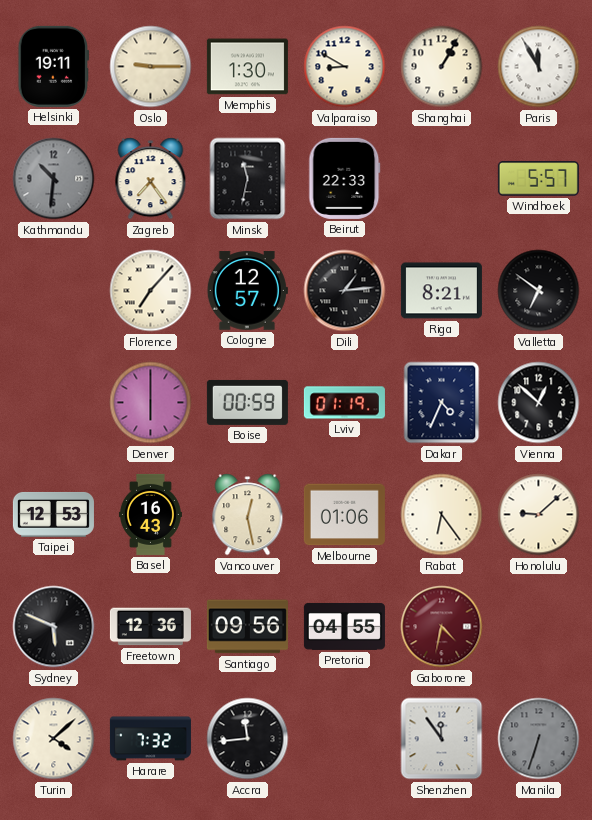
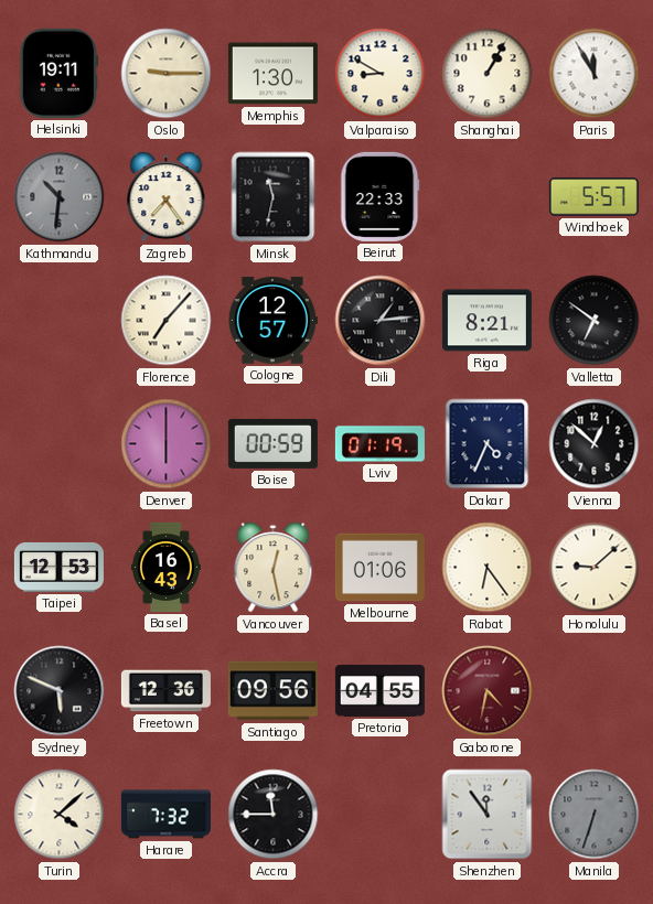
Accra: 11:44 -> 11:45 (274, 815)
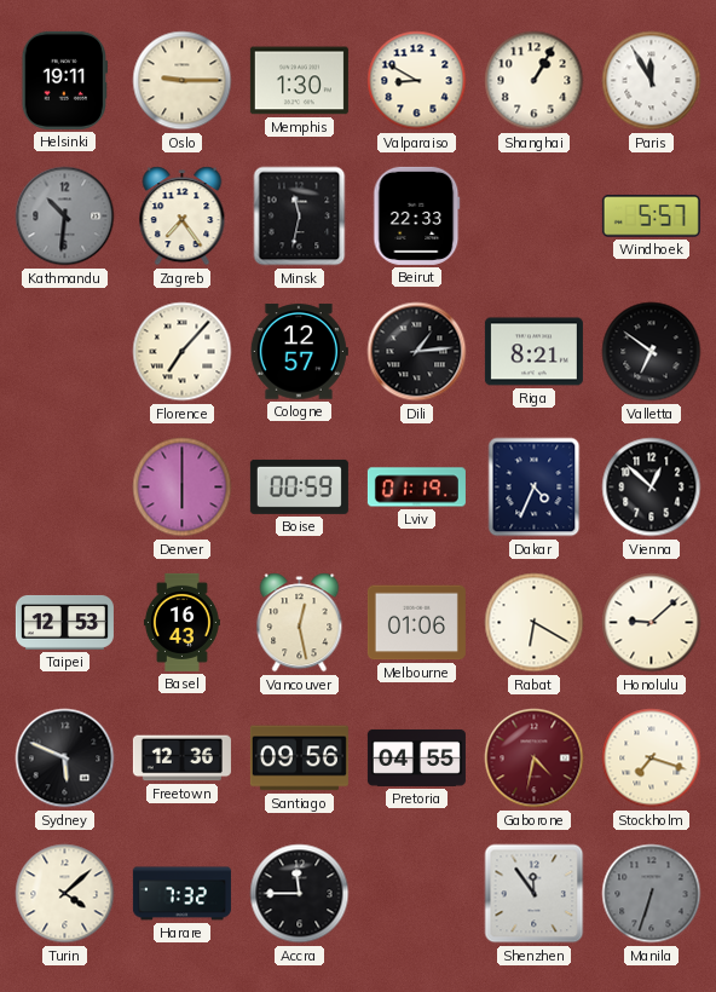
Rabat: 6:24 -> 6:20 (535, 623)
Stockholm: none -> 7:18 (652, 759)
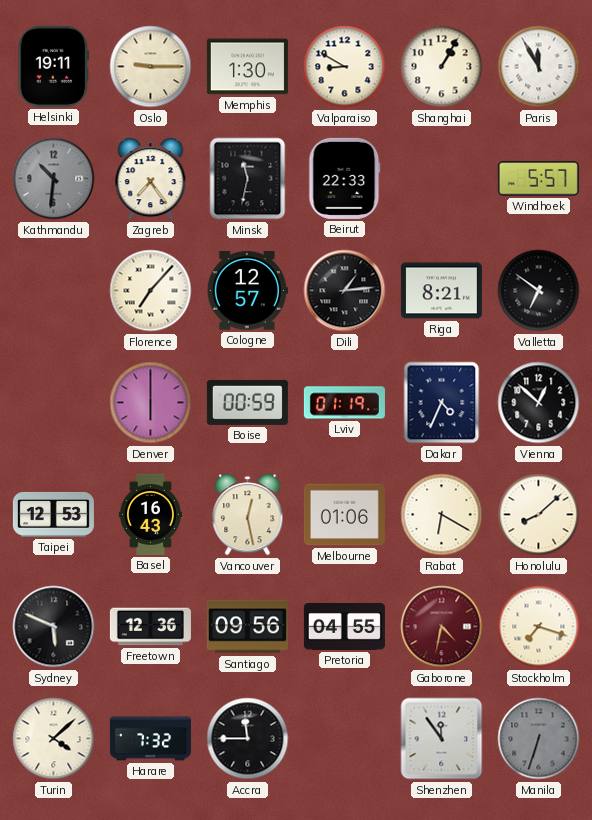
Honolulu: 9:08 -> 8:08 (539, 515)
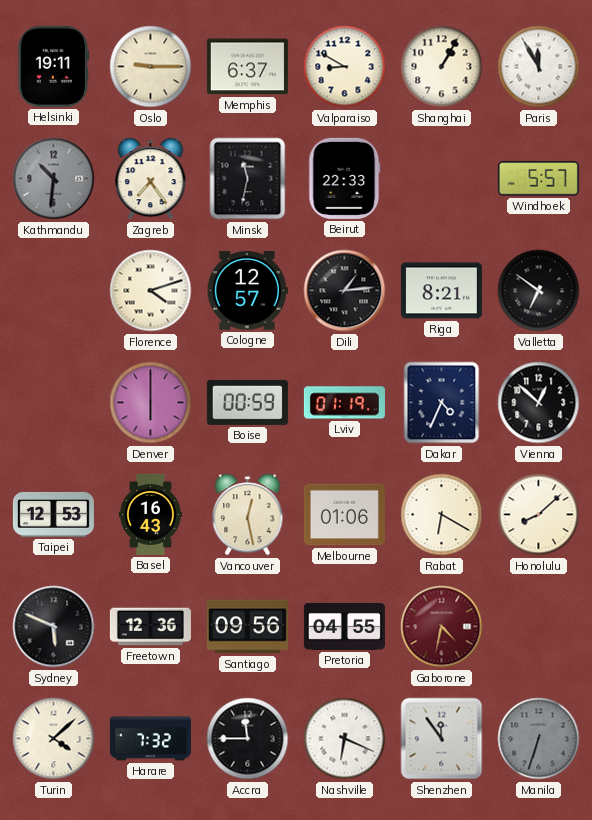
Memphis: 1:30 -> 6:37 (247, 67)
Florence: 7:07 -> 4:12 (151, 291)
Stockholm: 7:18 -> none (539, 627)
Nashville: none -> 6:19 (345, 739)
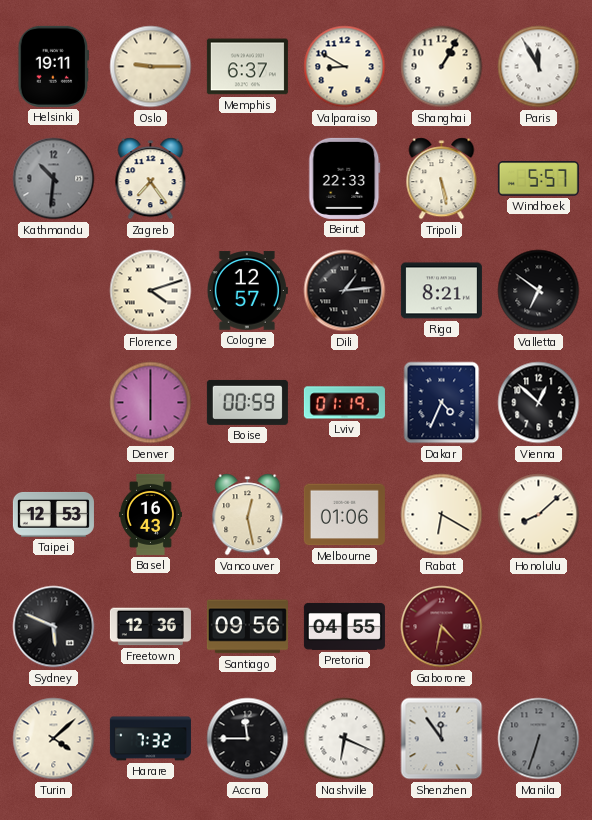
Minsk: 11:32 -> none (248, 179)
Tripoli: none -> 5:28 (442, 179)
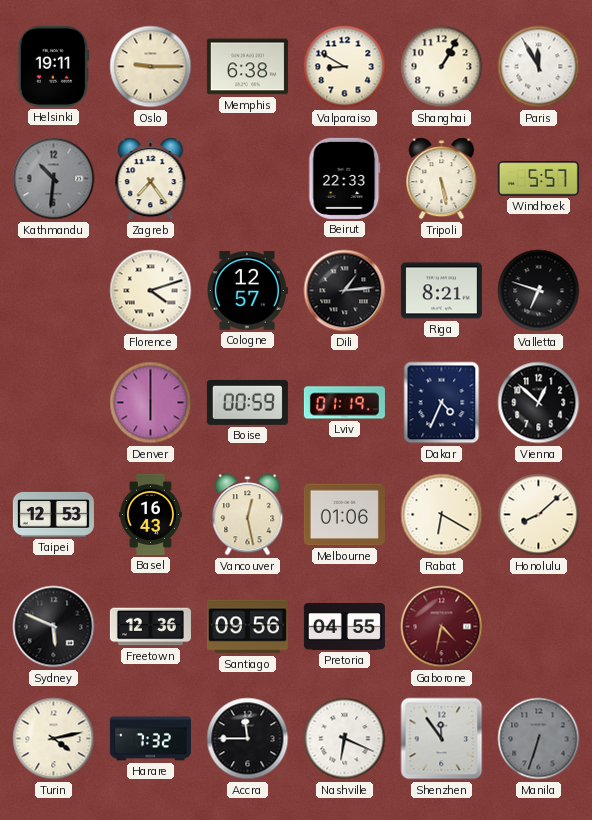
Memphis: 6:37 -> 6:38 (247, 67)
Valletta: 6:51 -> 6:48 (539, 291)
Turin: 4:08 -> 4:13 (54, 739)
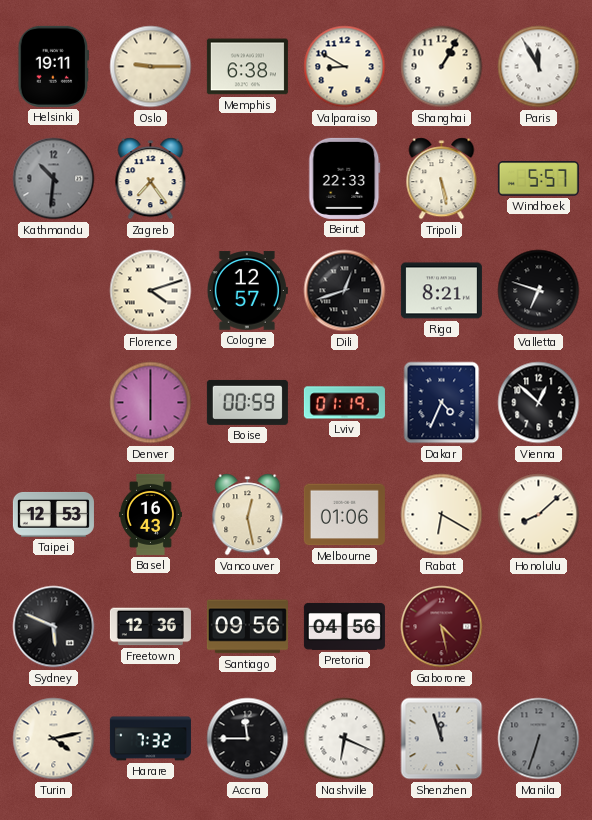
Dili: 1:14 -> 12:42 (345, 291)
Pretoria: 04:55 -> 04:56 (344, 626)
Gaborone: 4:32 -> 4:28 (442, 627)
Shenzhen: 11:54 -> 11:57 (442, 739)
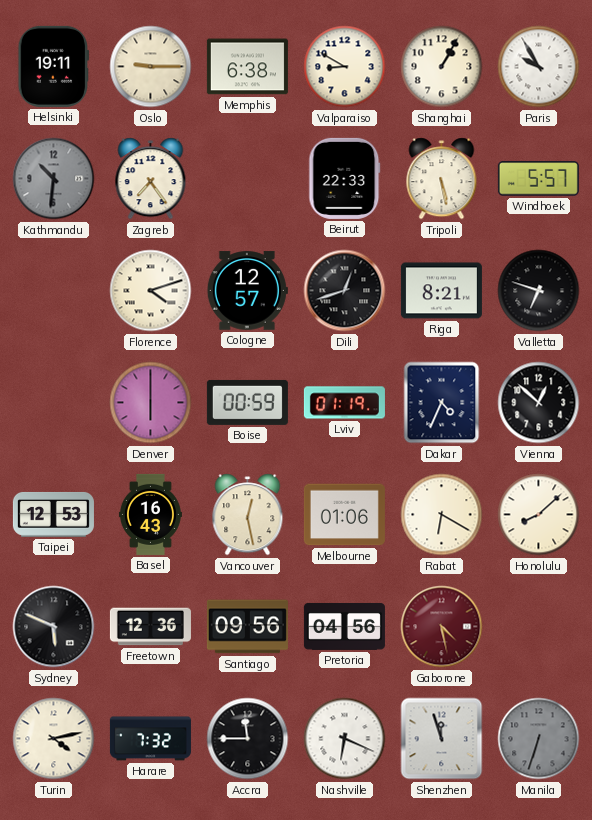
Paris: 11:55 -> 9:55 (539, 67)
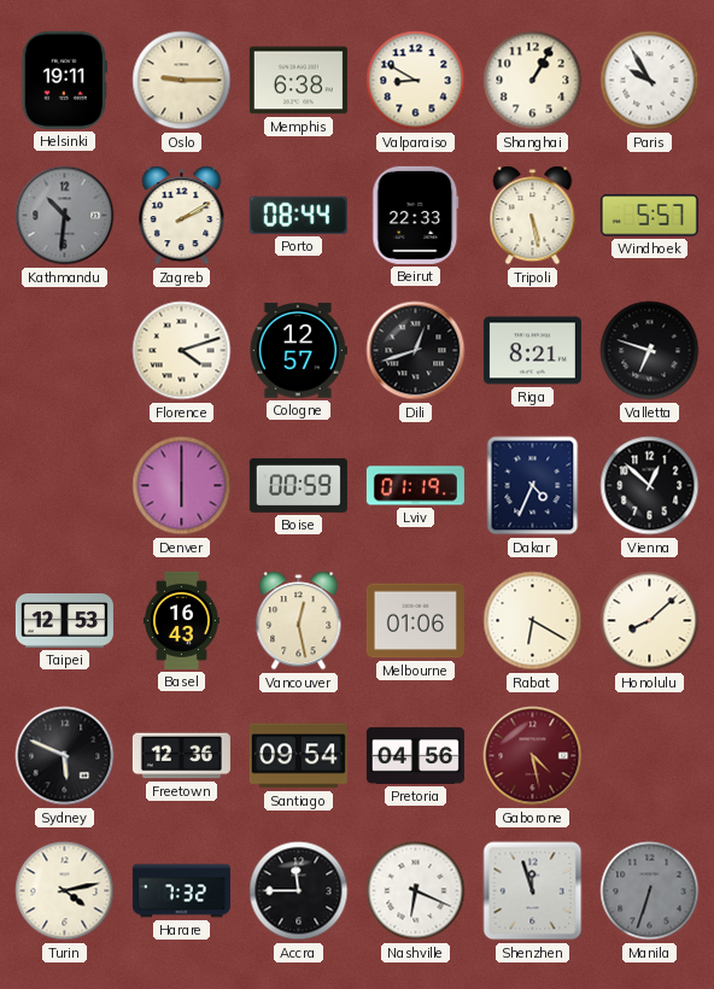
Zagreb: 7:24 -> 2:10 (182, 216)
Porto: none -> 08:44 (298, 215)
Santiago: 09:56 -> 09:54 (298, 756)
